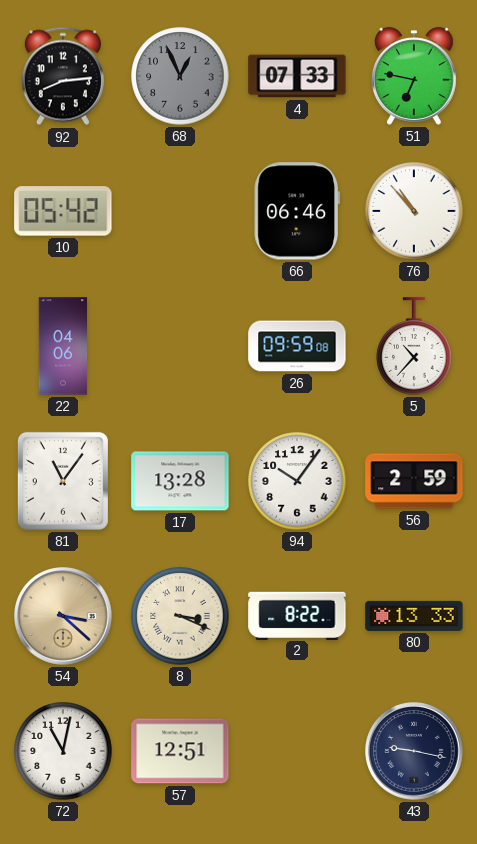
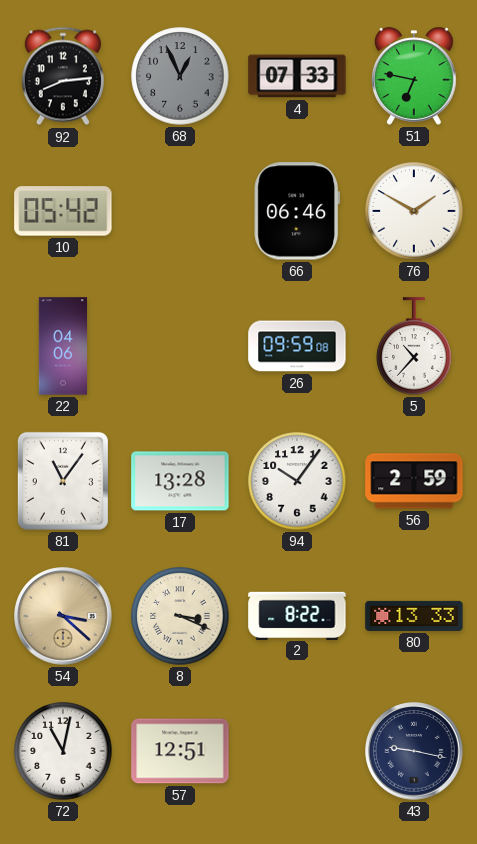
76: 10:53 -> 1:50 (414, 211)
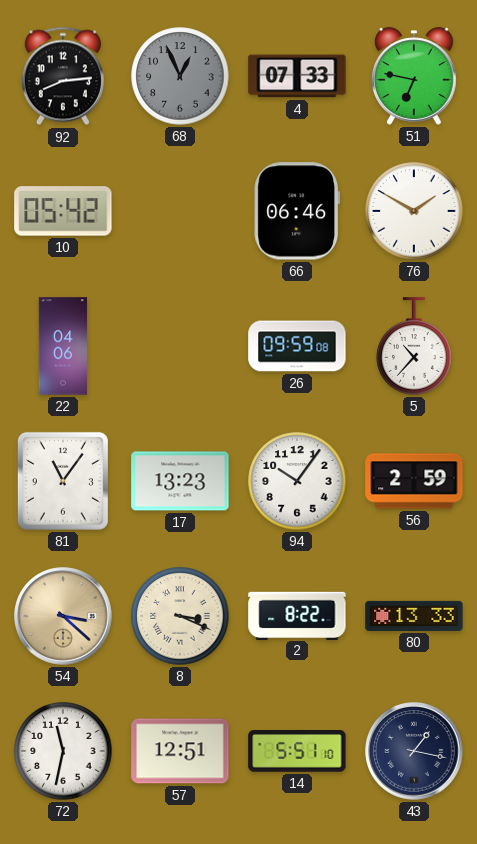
17: 13:28 -> 13:23 (180, 481)
72: 11:02 -> 11:32 (63, 751)
14: none -> 5:51 (297, 751)
43: 9:17 -> 1:17 (414, 751)
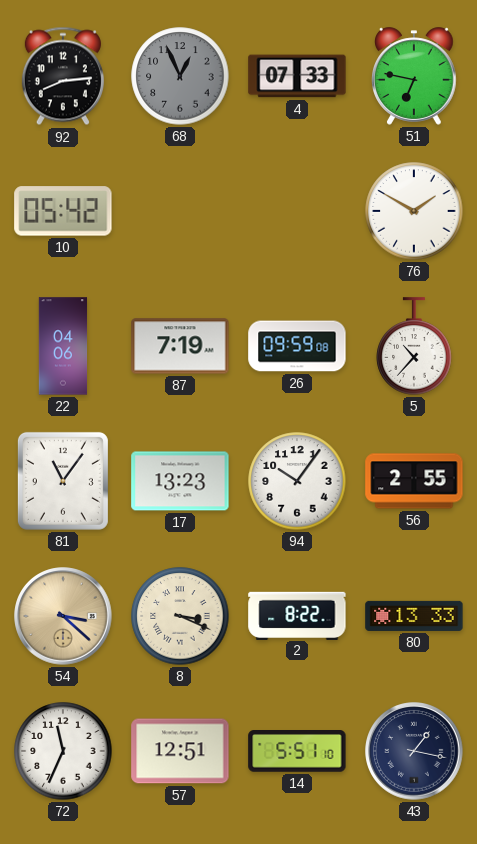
66: 06:46 -> none (297, 211)
87: none -> 7:19 (180, 346)
56: 2:59 -> 2:55 (414, 481)
72: 11:32 -> 11:34 (63, 751)
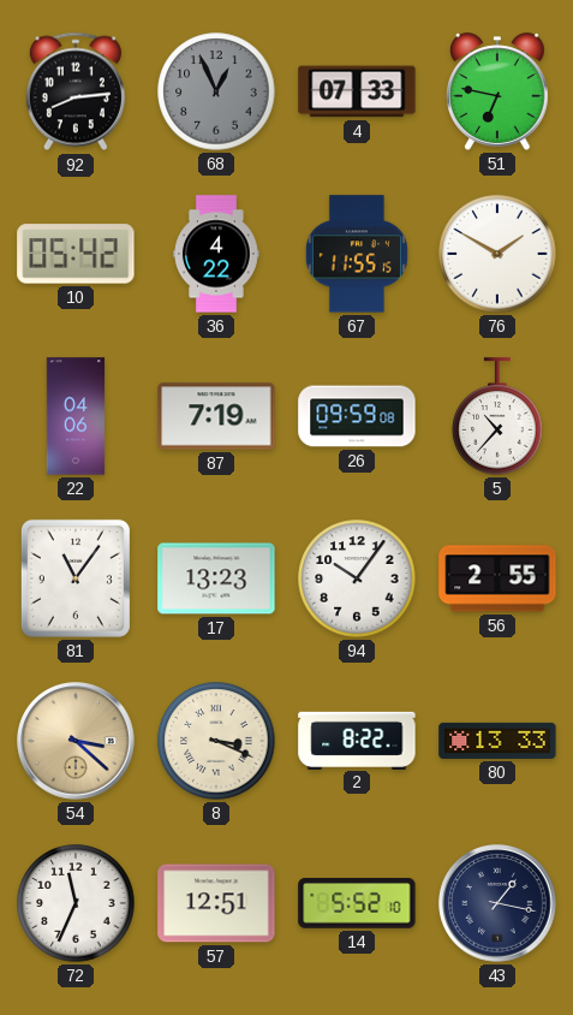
36: none -> 4:22 (217, 254)
67: none -> 11:55 (357, 254)
14: 5:51 -> 5:52 (357, 903)
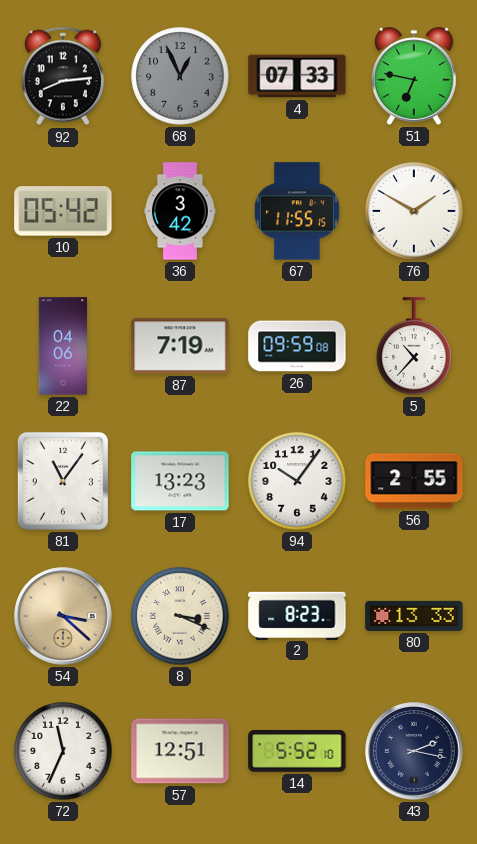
36: 4:22 -> 3:42 (181, 211)
2: 8:22 -> 8:23 (297, 615)
43: 1:17 -> 2:17 (414, 751)
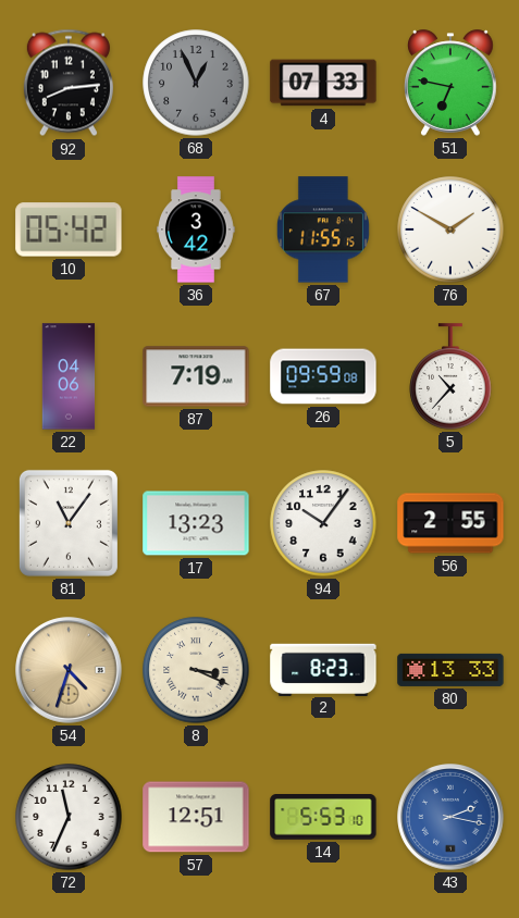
54: 3:22 -> 4:33 (69, 670)
14: 5:52 -> 5:53 (323, 817)
43 dial: navy -> blue (450, 817)
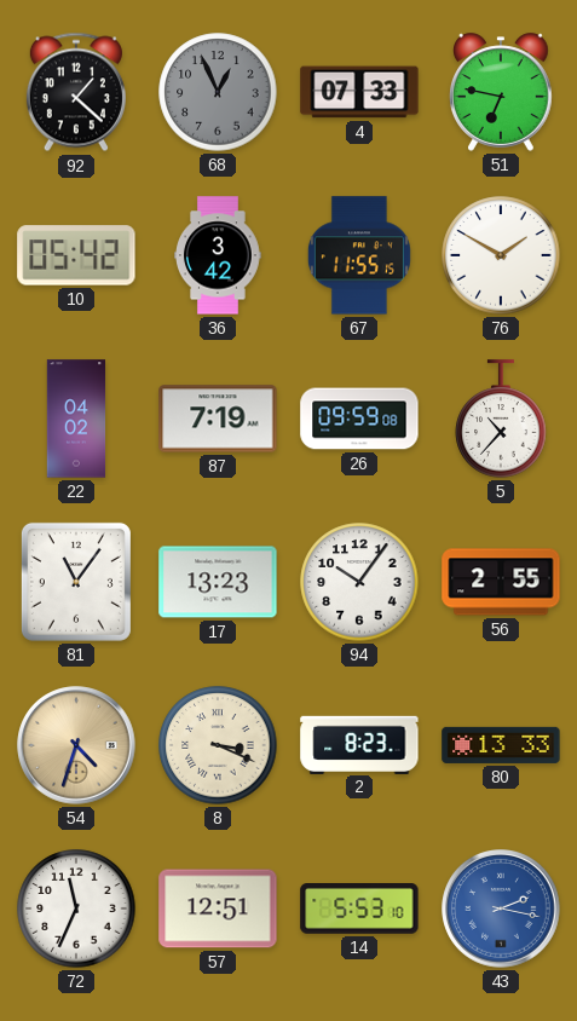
92: 8:14 -> 1:22 (76, 92)
22: 04:06 -> 04:02 (76, 419)
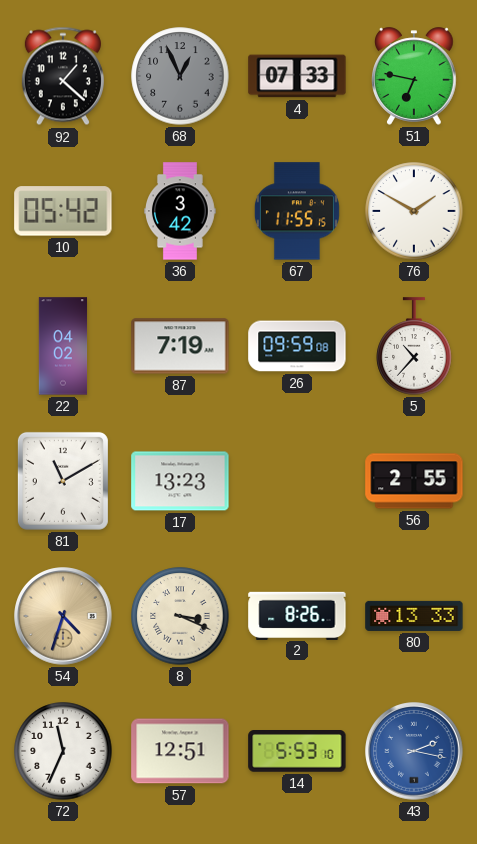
81: 11:06 -> 11:10 (63, 481)
94: 10:06 -> none (359, 582)
2: 8:23 -> 8:26 (297, 615)
